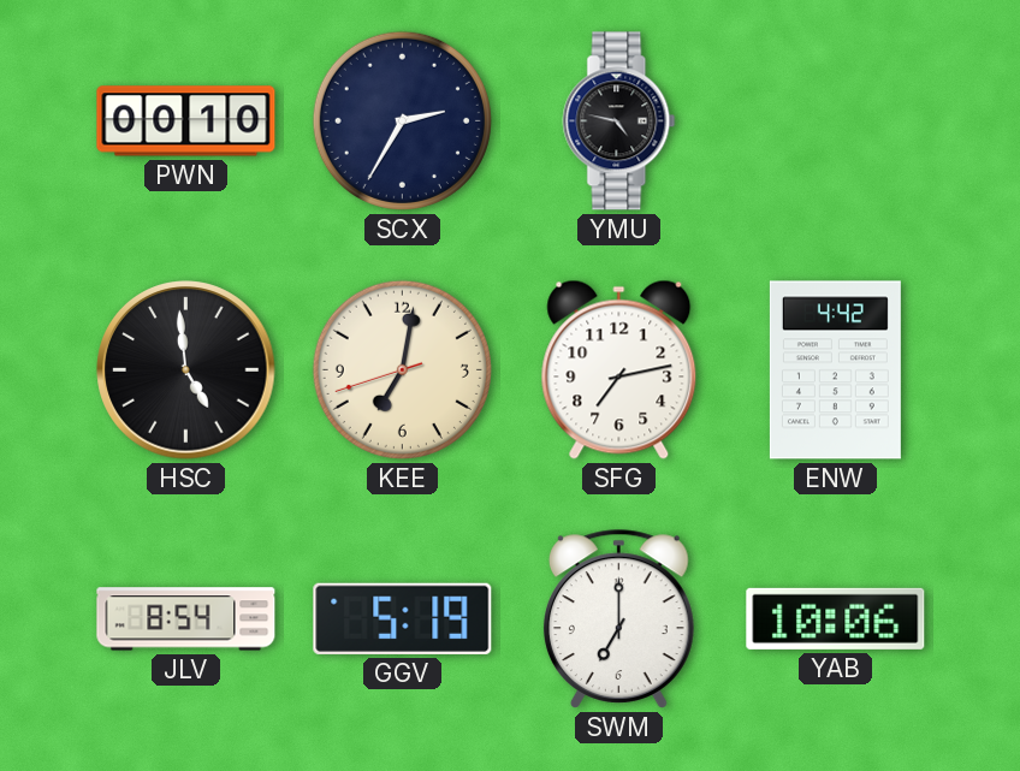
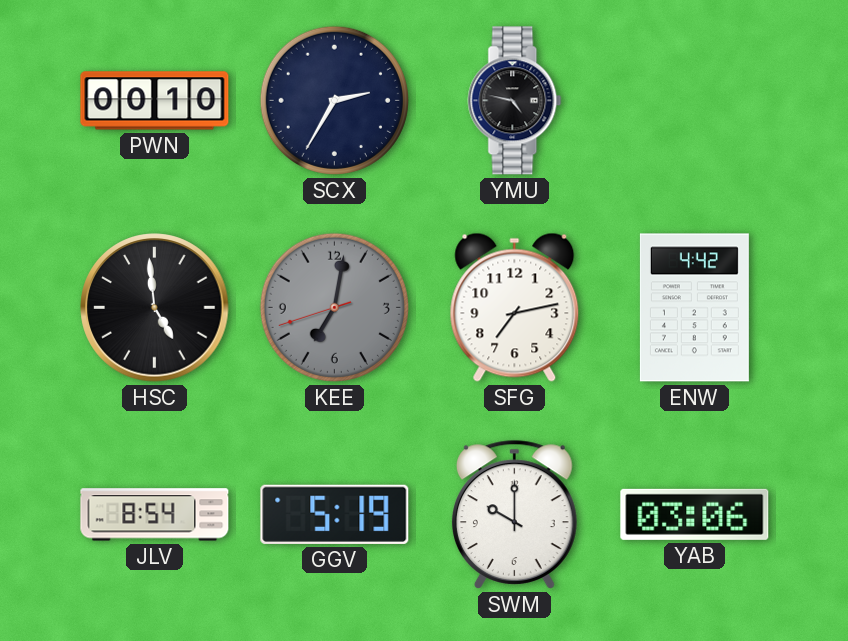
KEE dial: cream -> grey (334, 307)
SWM: 7:00 -> 10:00 (514, 514)
YAB: 10:06 -> 03:06 (695, 514)
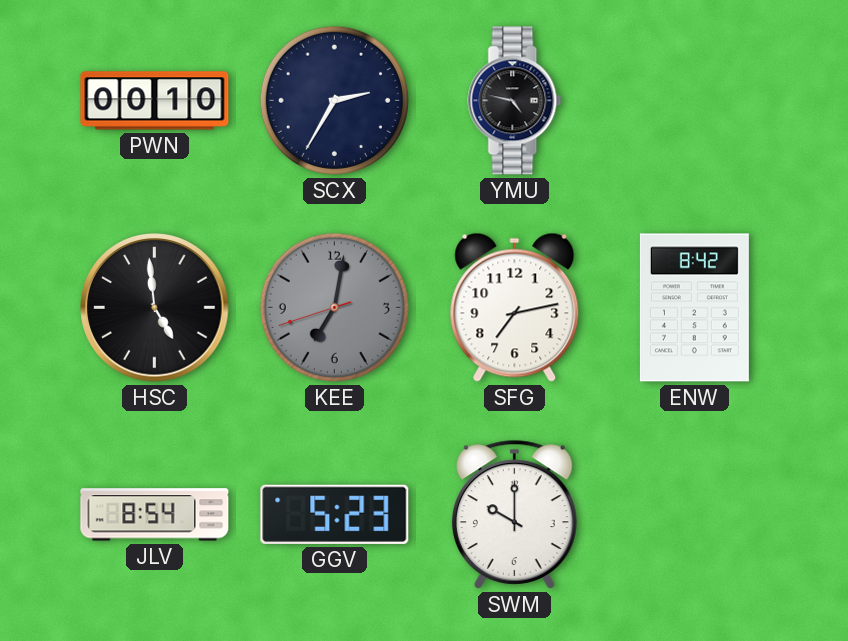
ENW: 4:42 -> 8:42 (694, 308)
GGV: 5:19 -> 5:23 (335, 514)
YAB: 03:06 -> none (695, 514)
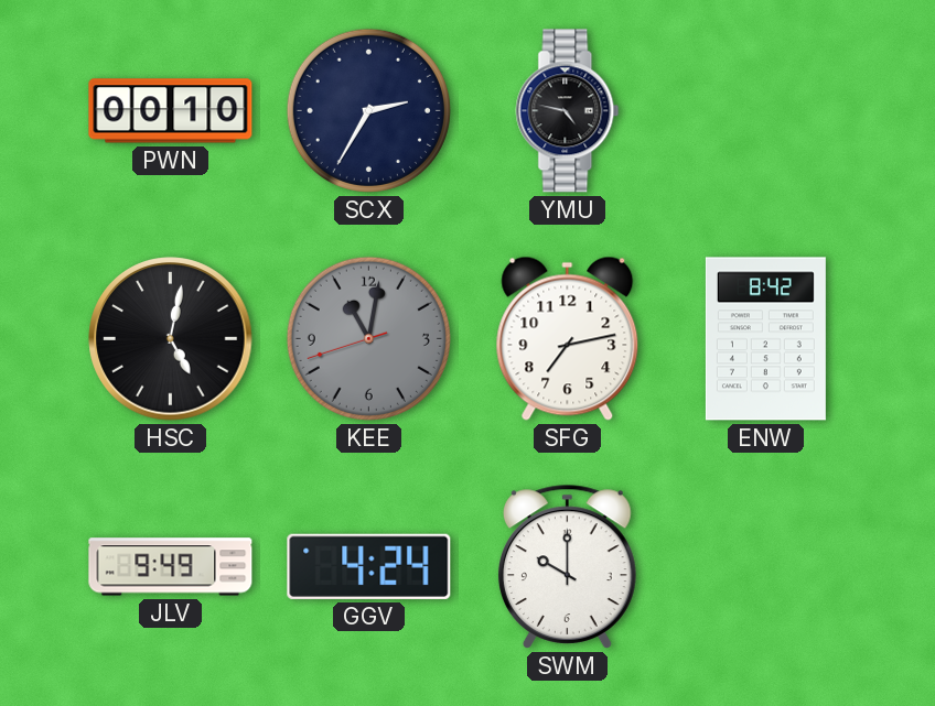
HSC: 4:59 -> 5:02 (171, 339)
KEE: 7:01 -> 11:01 (368, 338)
JLV: 8:54 -> 9:49 (171, 567)
GGV: 5:23 -> 4:24 (369, 566)
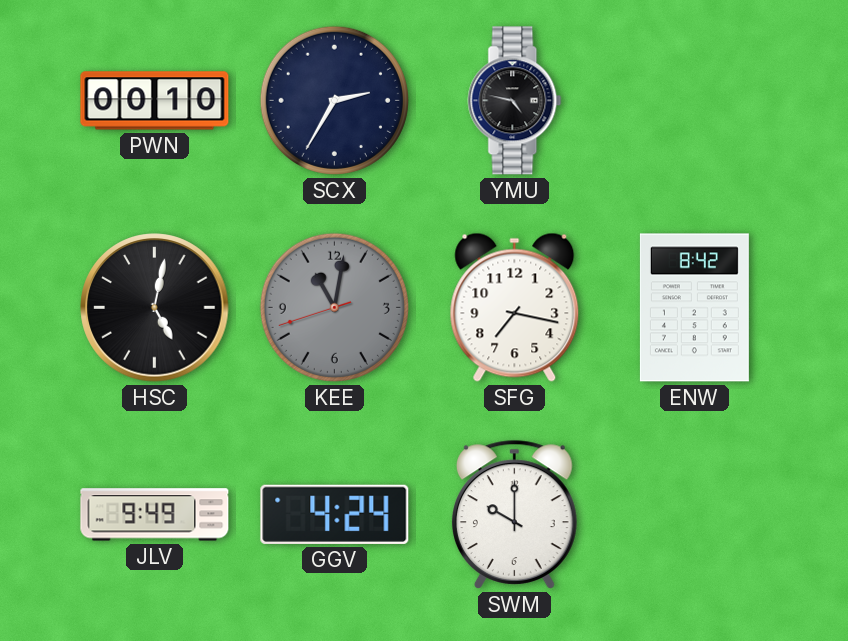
SFG: 7:13 -> 7:17 (515, 307)
